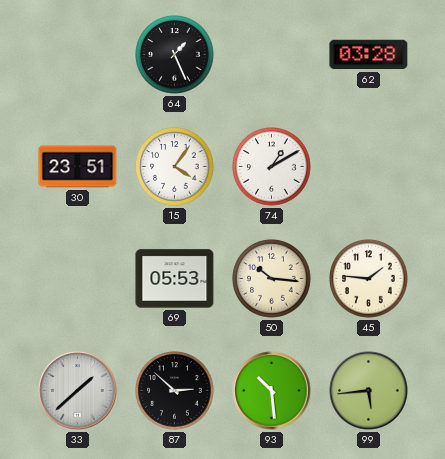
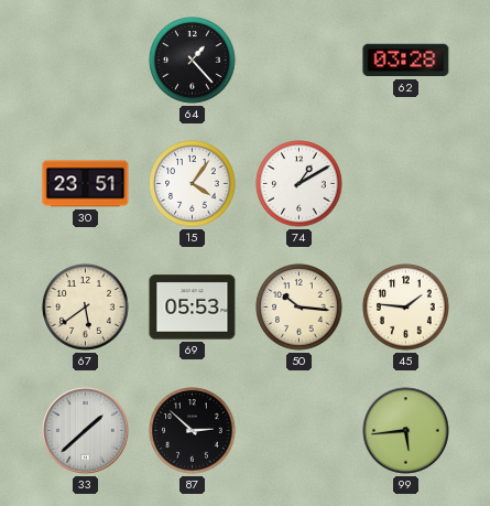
64: 1:26 -> 1:23 (193, 61)
67: none -> 5:39 (86, 308)
93: 10:29 -> none (272, 391)
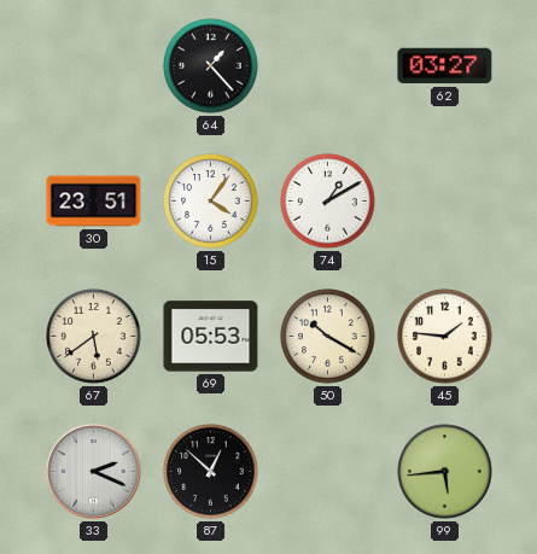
62: 03:28 -> 03:27 (445, 66)
50: 10:16 -> 10:20 (328, 337)
33: 1:38 -> 2:19 (94, 472)
87: 2:52 -> 12:52 (211, 472)
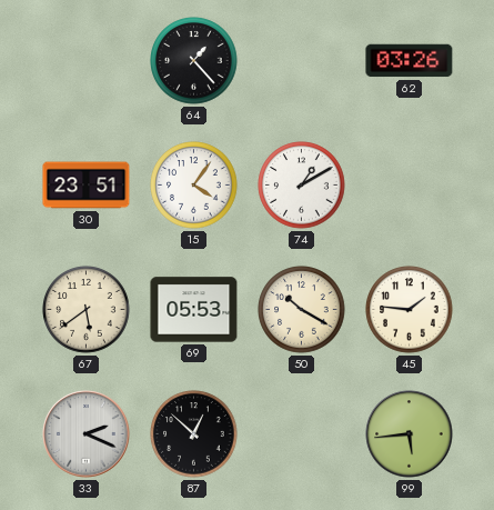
62: 03:27 -> 03:26 (410, 61)
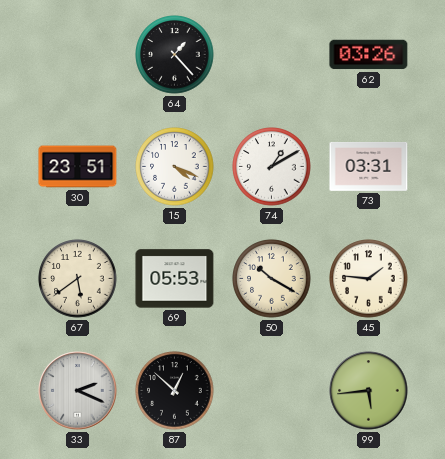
15: 4:06 -> 4:19 (175, 167)
73: none -> 03:31 (369, 166)
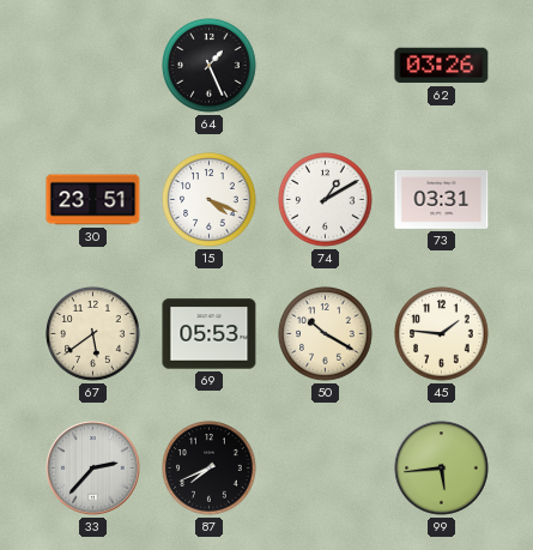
64: 1:23 -> 1:26 (210, 66)
33: 2:19 -> 2:37 (93, 469)
87: 12:52 -> 7:41 (210, 469)
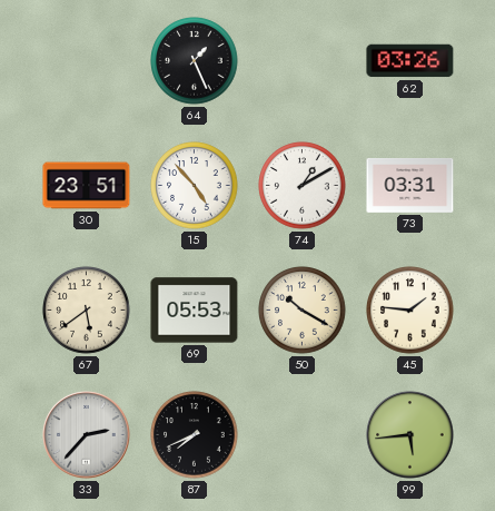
15: 4:19 -> 4:53 (195, 186)
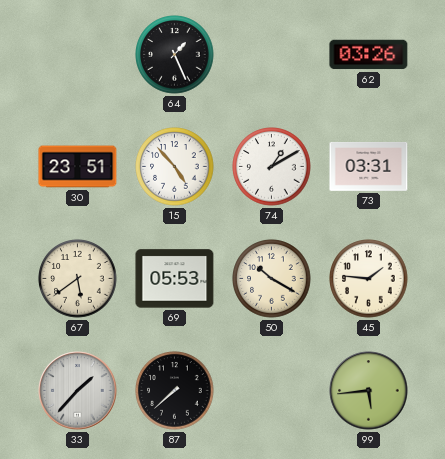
33: 2:37 -> 1:37 (78, 391)
87: 7:41 -> 7:38 (175, 391)
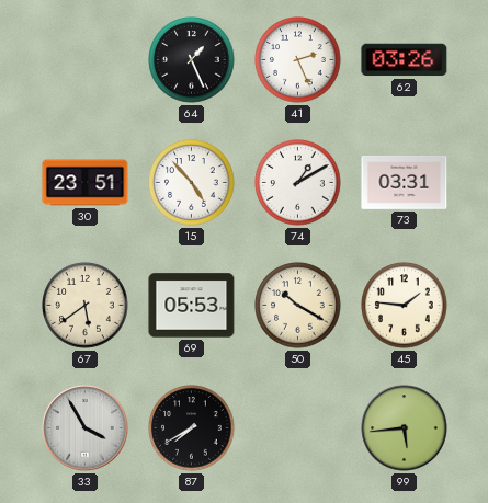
41: none -> 2:26 (298, 60)
33: 1:37 -> 3:55 (86, 428)
87: 7:38 -> 7:40 (192, 428)
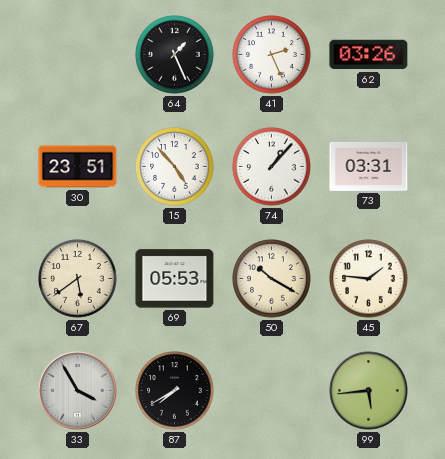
74: 1:10 -> 1:07 (272, 167)
